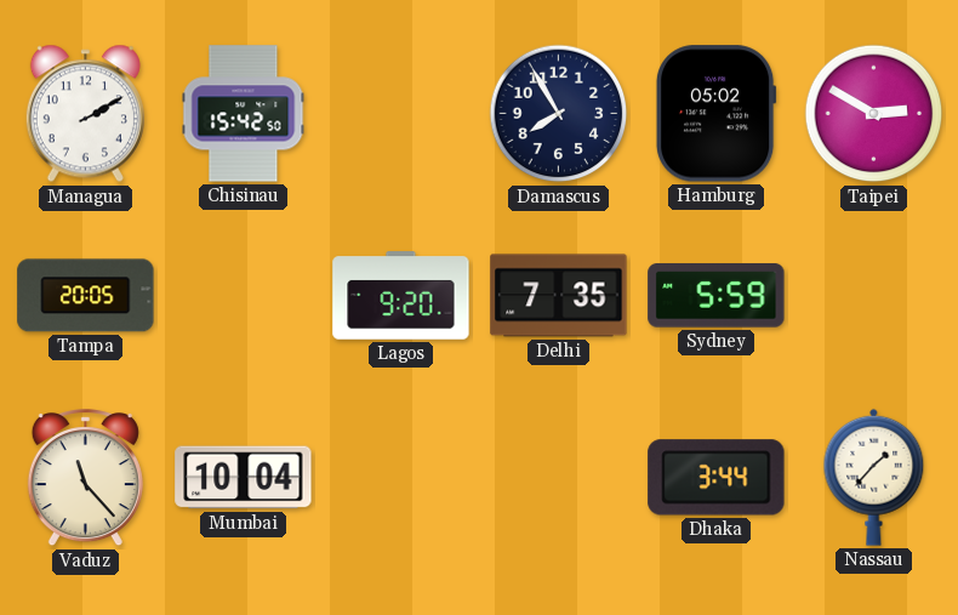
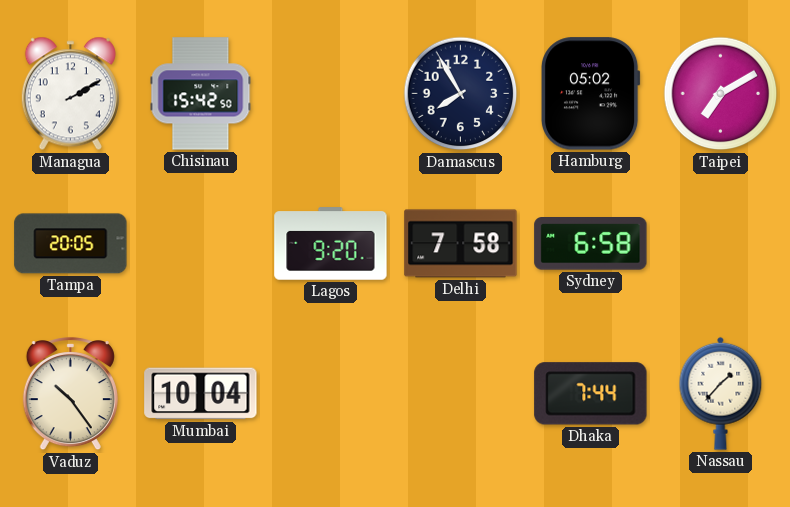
Taipei: 2:50 -> 7:10 (721, 94)
Delhi: 7:35 -> 7:58 (461, 244)
Sydney: 5:59 -> 6:58 (591, 244)
Vaduz: 11:23 -> 10:24 (70, 395)
Dhaka: 3:44 -> 7:44 (591, 394)
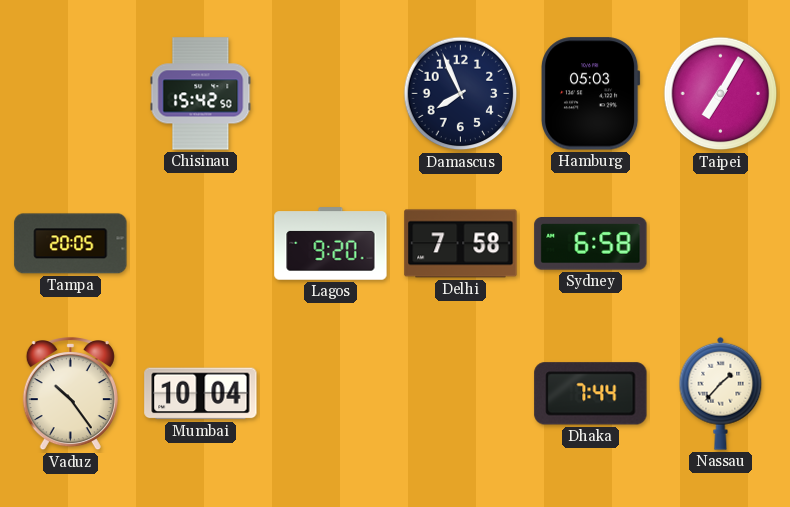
Managua: 2:10 -> none (70, 94)
Damascus: 7:55 -> 7:56 (461, 94)
Hamburg: 05:02 -> 05:03 (590, 94)
Taipei: 7:10 -> 7:05 (721, 94)
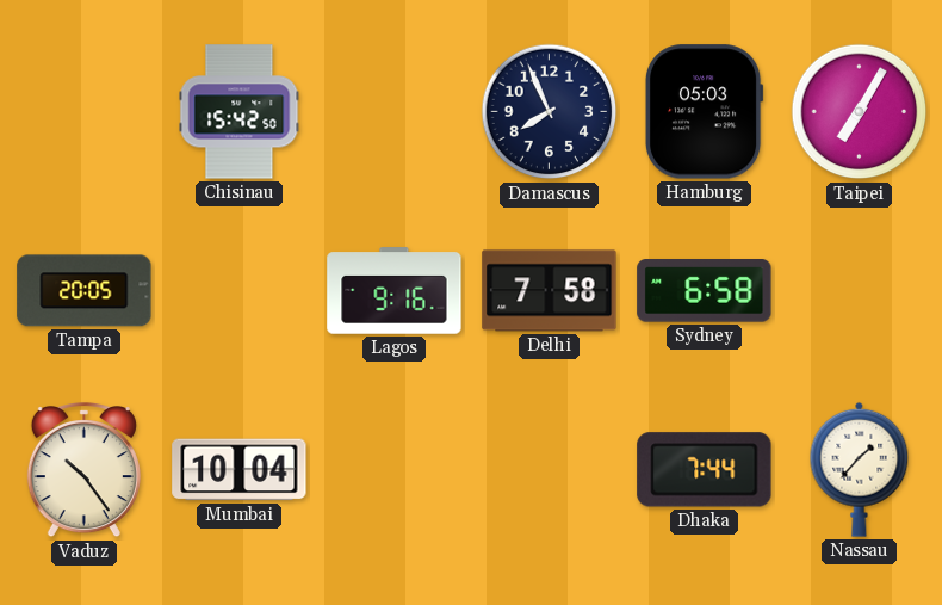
Lagos: 9:20 -> 9:16 (395, 291)
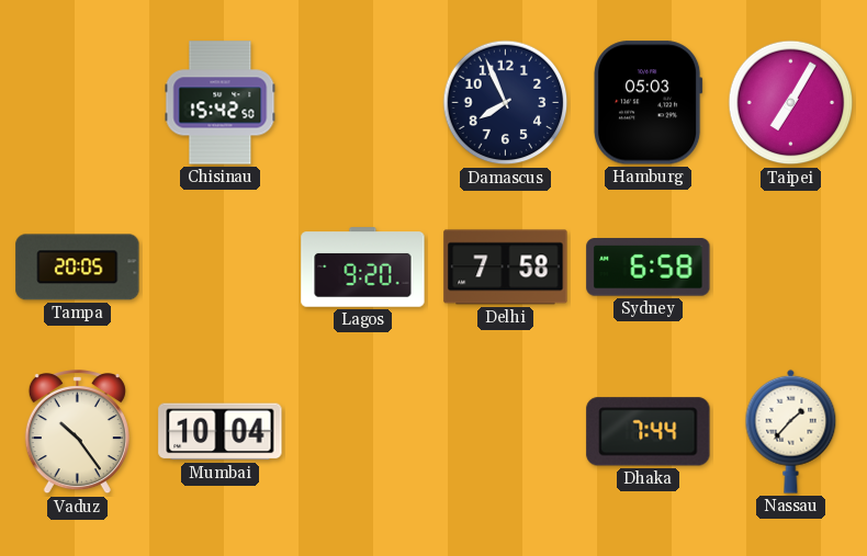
Lagos: 9:16 -> 9:20 (363, 268)
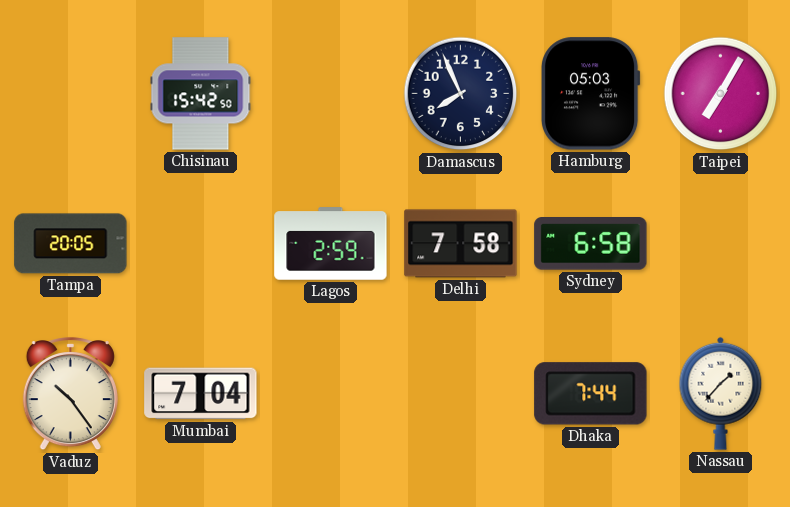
Lagos: 9:20 -> 2:59 (331, 244)
Mumbai: 10:04 -> 7:04 (201, 394)
